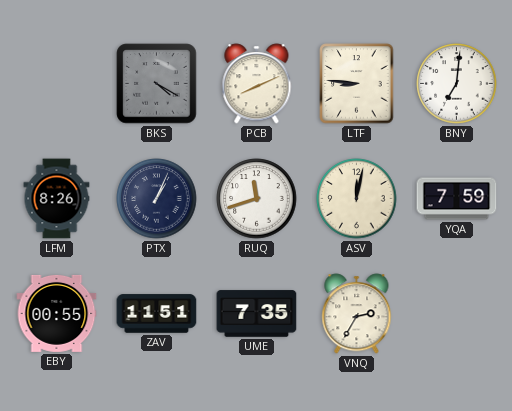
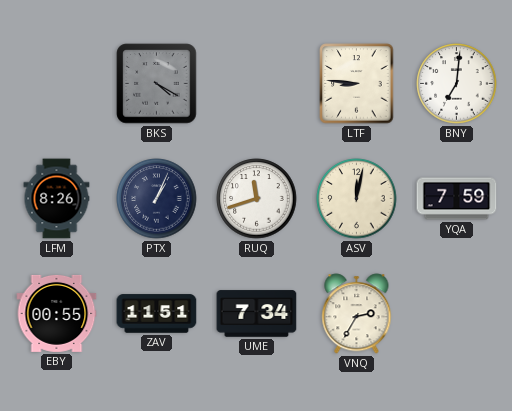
PCB: 8:11 -> none (257, 84)
UME: 7:35 -> 7:34 (257, 314)
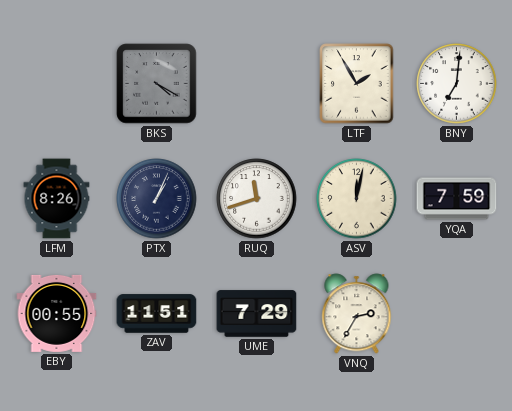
LTF: 8:46 -> 1:55 (357, 84)
UME: 7:34 -> 7:29 (257, 314)
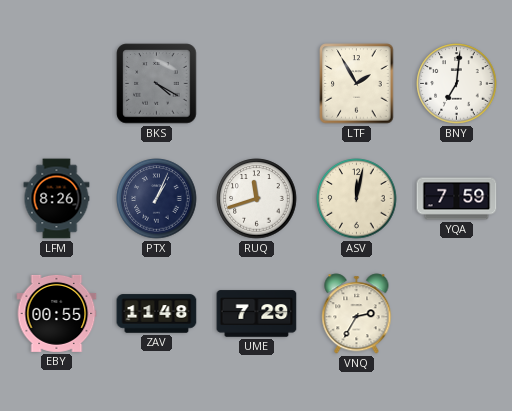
ZAV: 11:51 -> 11:48 (157, 314)
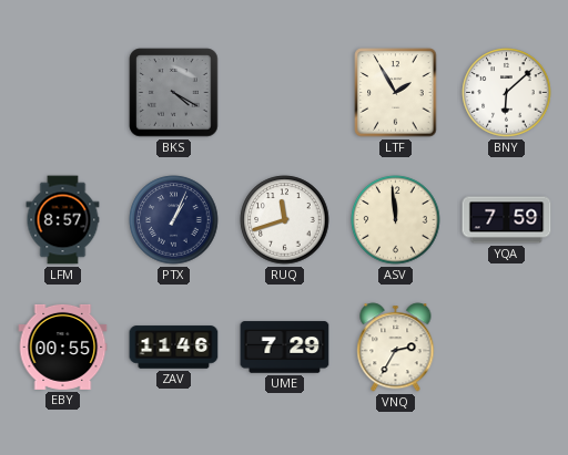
BNY: 7:01 -> 6:08 (507, 93)
LFM: 8:26 -> 8:57 (63, 220)
ASV: 12:02 -> 11:59 (396, 220)
ZAV: 11:48 -> 11:46 (174, 348)
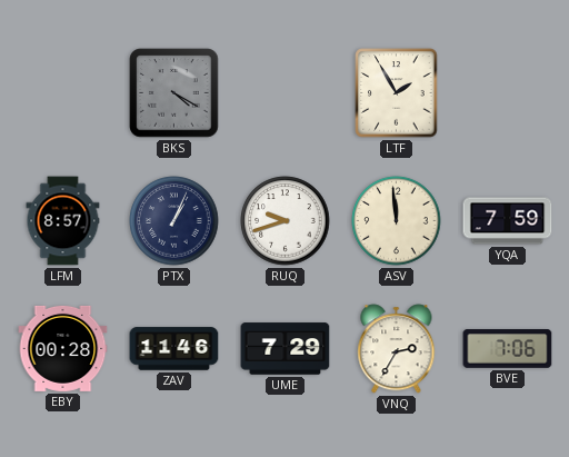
BNY: 6:08 -> none (507, 93)
RUQ: 11:42 -> 9:42 (286, 221)
EBY: 00:55 -> 00:28 (63, 348)
BVE: none -> 7:06 (508, 349)
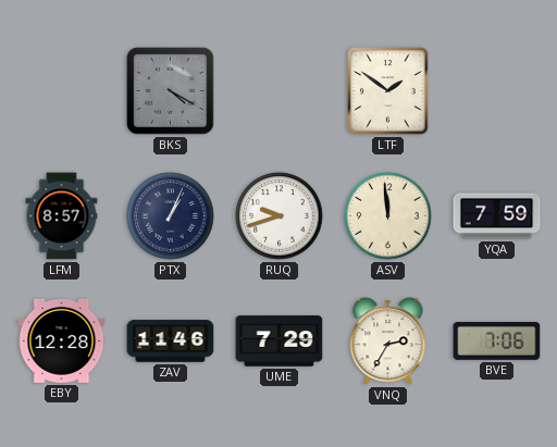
LTF: 1:55 -> 1:51 (388, 91)
EBY: 00:28 -> 12:28 (62, 340)
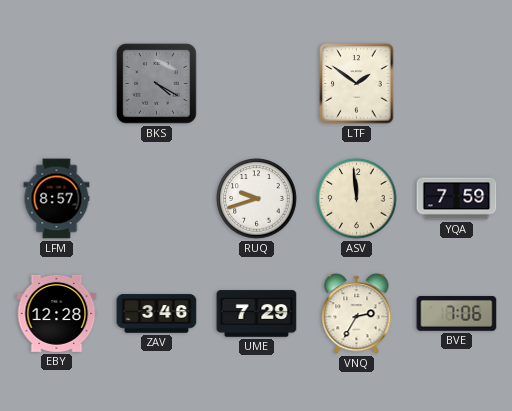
PTX: 1:04 -> none (171, 216)
ZAV: 11:46 -> 3:46 (157, 314)
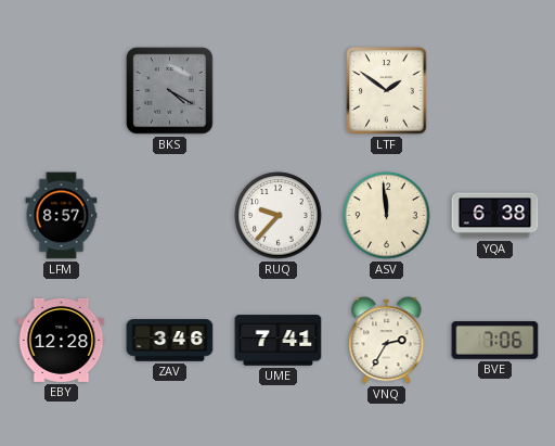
RUQ: 9:42 -> 9:37 (279, 216)
YQA: 7:59 -> 6:38 (495, 216)
UME: 7:29 -> 7:41 (279, 341)
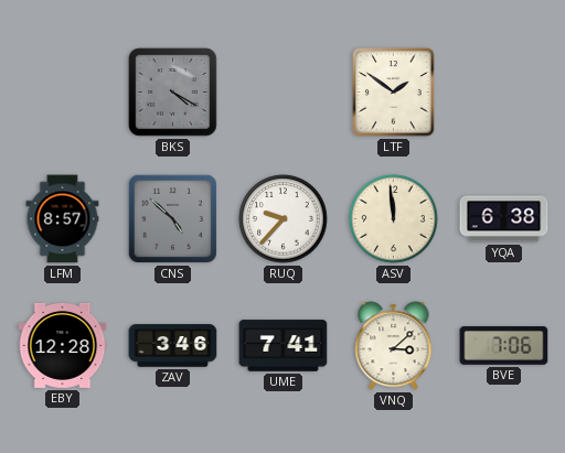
CNS: none -> 4:52 (172, 218)
VNQ: 2:35 -> 3:08 (394, 346)
